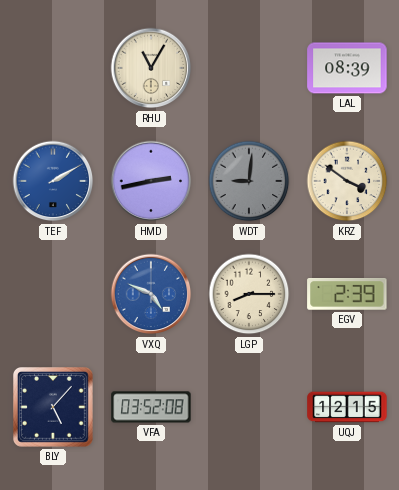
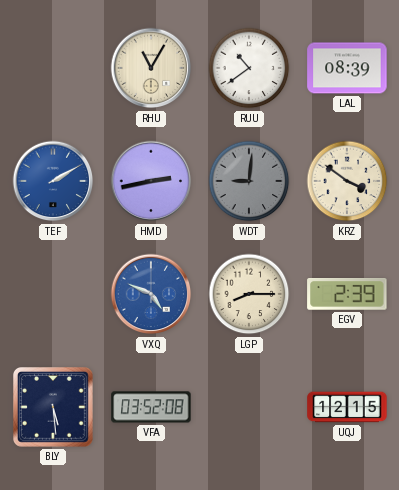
RUU: none -> 10:39 (249, 68)
BLY: 5:07 -> 5:29 (54, 408)
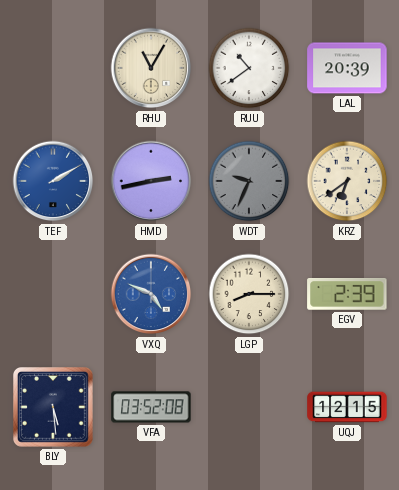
LAL: 08:39 -> 20:39 (347, 68)
WDT: 9:01 -> 9:34 (249, 181)
KRZ: 3:51 -> 6:39 (347, 181)
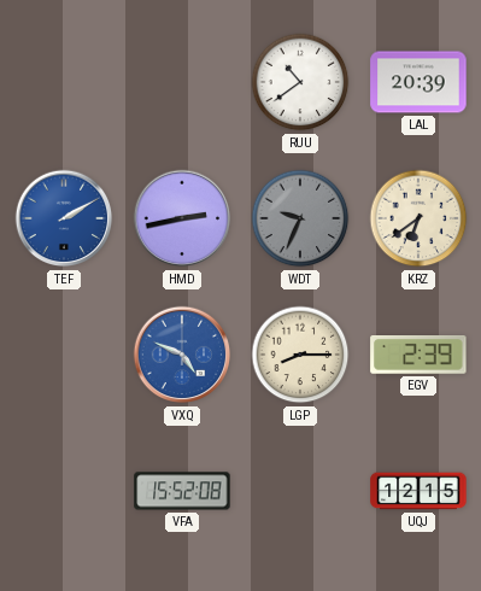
RHU: 11:05 -> none (151, 68)
BLY: 5:29 -> none (54, 408)
VFA: 03:52 -> 15:52 (182, 491)
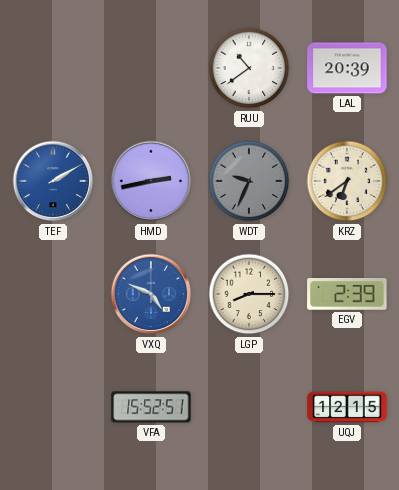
VFA: 15:52:08 -> 15:52:51 (151, 407)
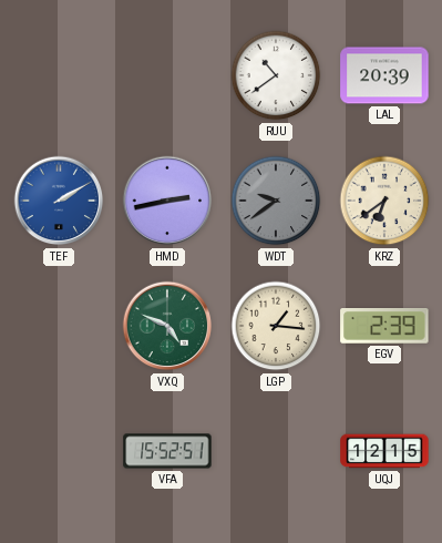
WDT: 9:34 -> 9:39 (276, 201)
VXQ dial: blue -> green (167, 326)
LGP: 8:15 -> 1:16 (276, 326)
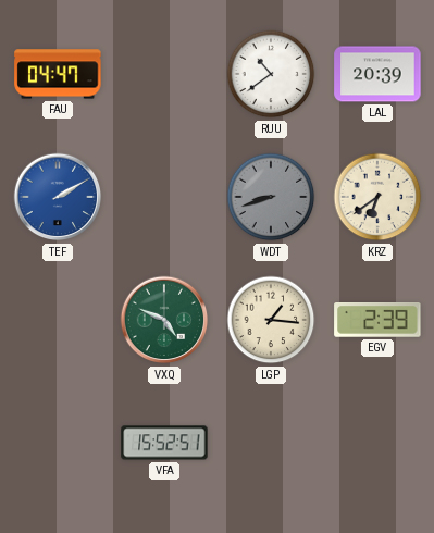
FAU: none -> 04:47 (58, 74)
HMD: 2:43 -> none (167, 201)
WDT: 9:39 -> 8:42 (271, 197)
UQJ: 12:15 -> none (384, 451)
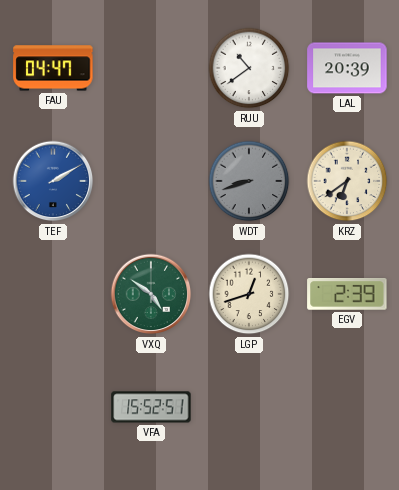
VXQ: 4:49 -> 4:51 (151, 294)
LGP: 1:16 -> 12:42 (249, 294)
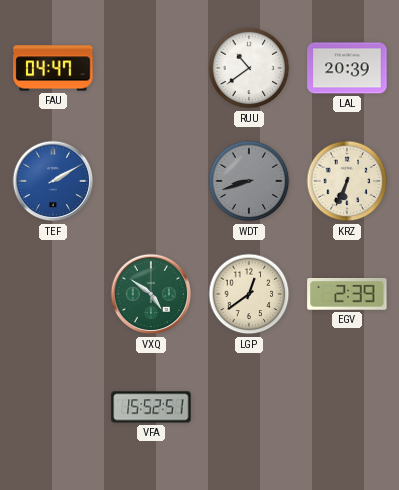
KRZ: 6:39 -> 6:34 (347, 181)
LGP: 12:42 -> 12:39 (249, 294)
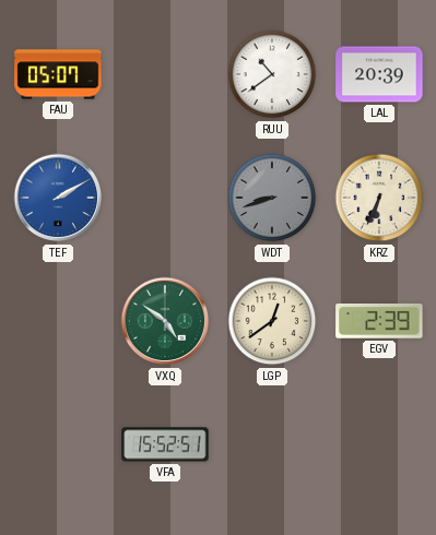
FAU: 04:47 -> 05:07 (58, 74)
